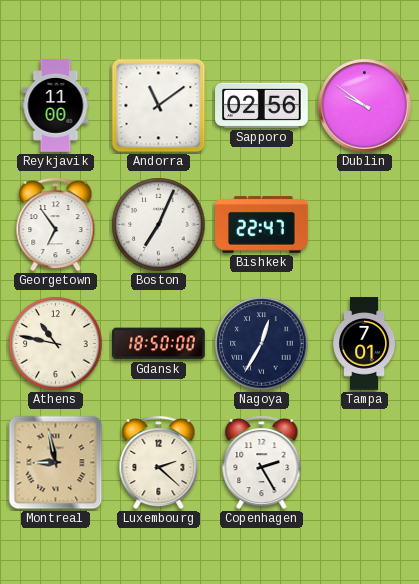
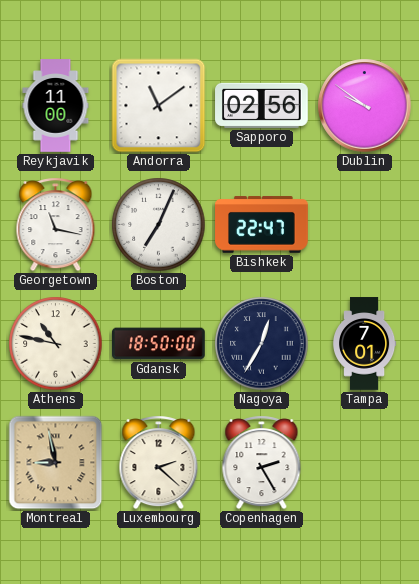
Georgetown: 6:54 -> 11:17 (56, 225)
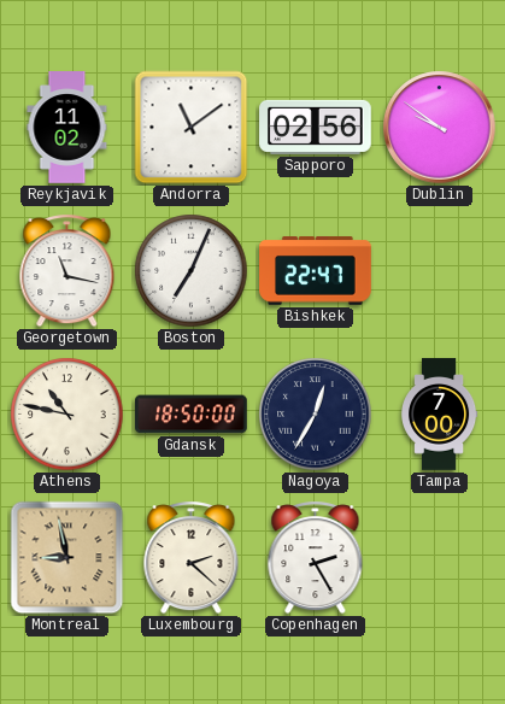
Reykjavik: 11:00 -> 11:02 (67, 128)
Tampa: 7:01 -> 7:00 (439, 415)
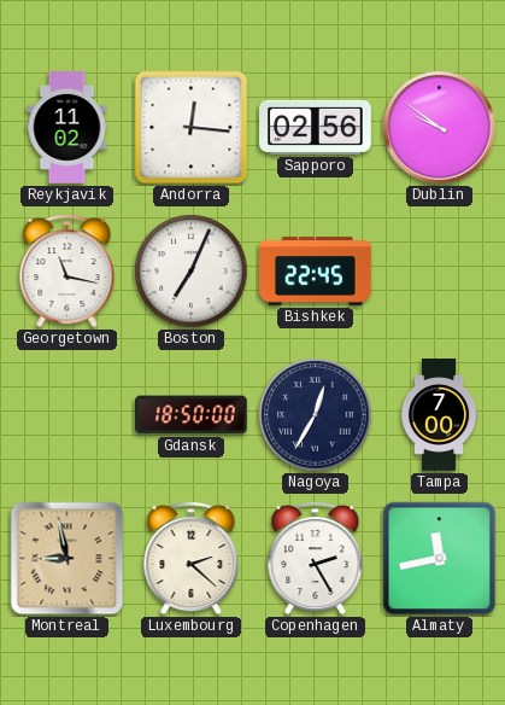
Andorra: 11:09 -> 12:16 (192, 128)
Bishkek: 22:47 -> 22:45 (316, 272)
Athens: 10:47 -> none (67, 415)
Almaty: none -> 11:43 (440, 559)
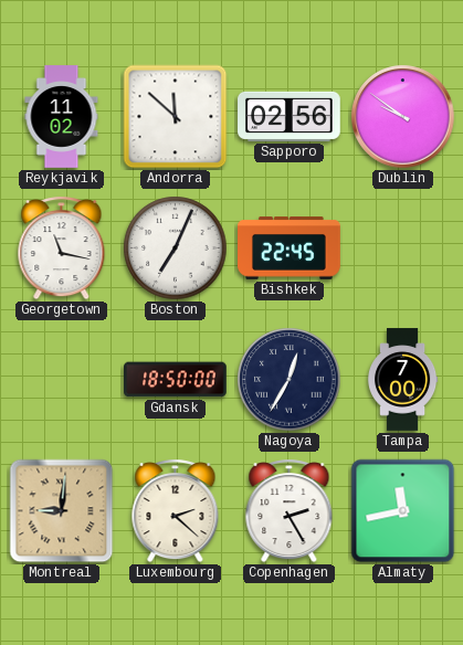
Andorra: 12:16 -> 11:52 (176, 117)
Montreal: 8:58 -> 9:01 (62, 511)
